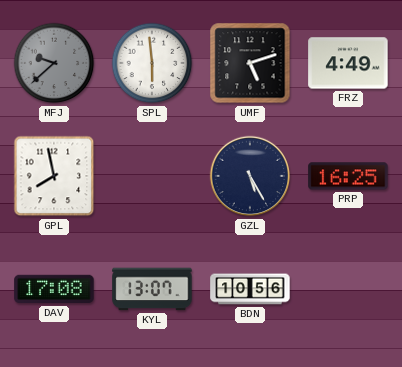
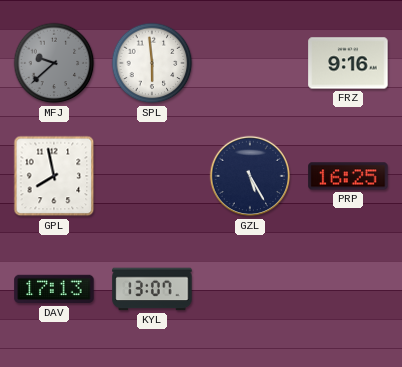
UMF: 5:12 -> none (250, 63)
FRZ: 4:49 -> 9:16 (348, 63)
DAV: 17:08 -> 17:13 (54, 289)
BDN: 10:56 -> none (250, 289)
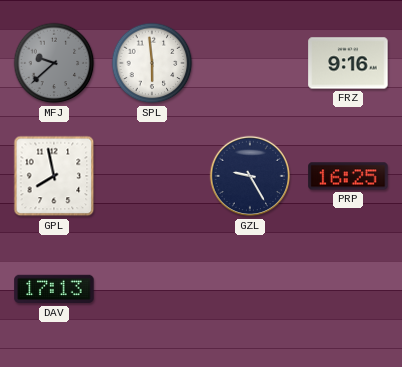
GZL: 5:25 -> 9:25 (250, 176)
KYL: 13:07 -> none (152, 289)
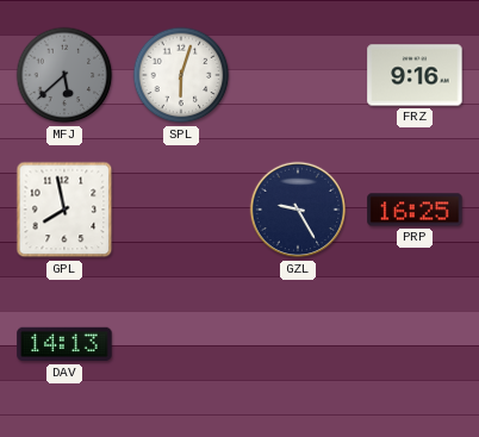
MFJ: 9:38 -> 5:38 (64, 75)
SPL: 5:59 -> 6:03 (181, 75)
DAV: 17:13 -> 14:13 (64, 344)
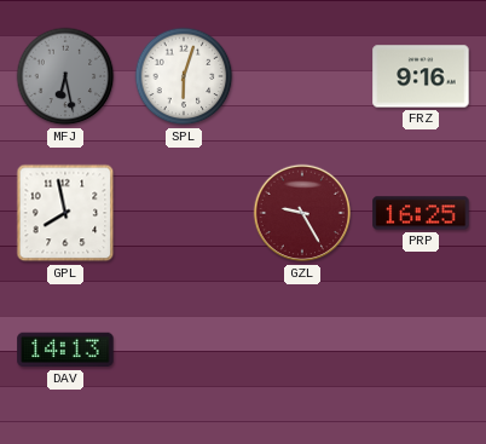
MFJ: 5:38 -> 6:28 (65, 76)
GZL dial: navy -> burgundy (302, 213)
